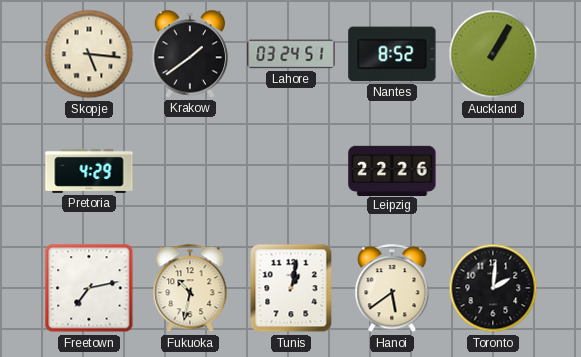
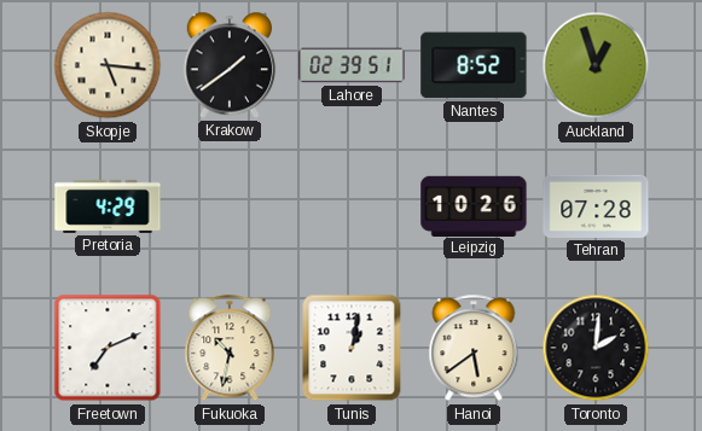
Lahore: 03:24 -> 02:39 (352, 65)
Auckland: 1:05 -> 12:57 (596, 65)
Leipzig: 22:26 -> 10:26 (474, 205)
Tehran: none -> 07:28 (596, 206)
Freetown: 7:13 -> 7:11 (108, 348)
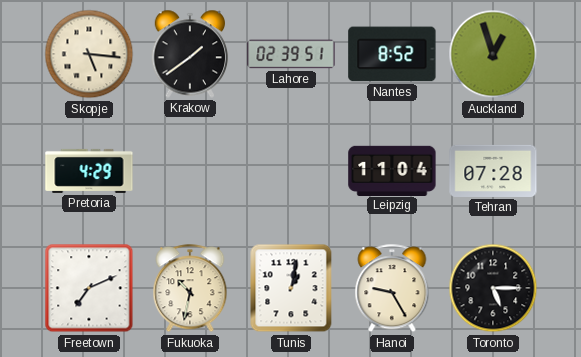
Leipzig: 10:26 -> 11:04 (392, 170)
Hanoi: 5:39 -> 9:25 (392, 289)
Toronto: 2:01 -> 5:15 (493, 288)
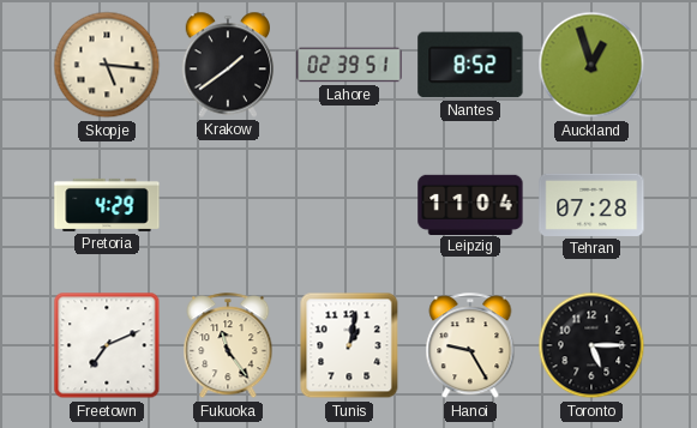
Fukuoka: 10:32 -> 11:24 (228, 346)
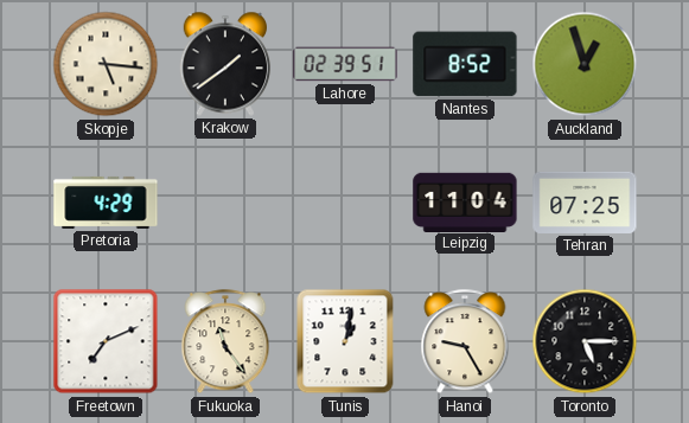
Tehran: 07:28 -> 07:25 (585, 203)
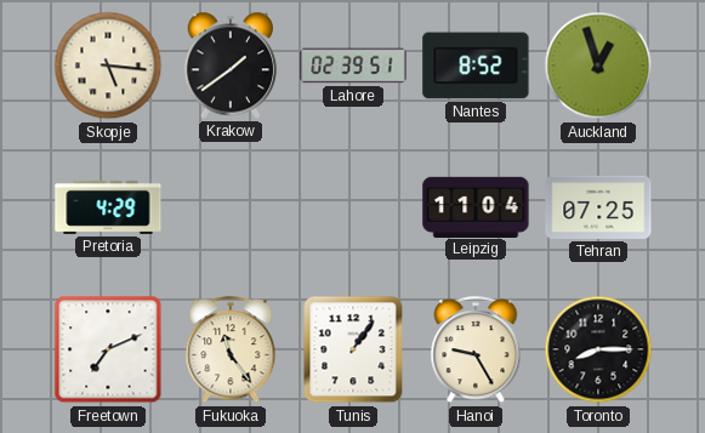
Tunis: 1:02 -> 1:06 (353, 349)
Toronto: 5:15 -> 8:15 (598, 349)
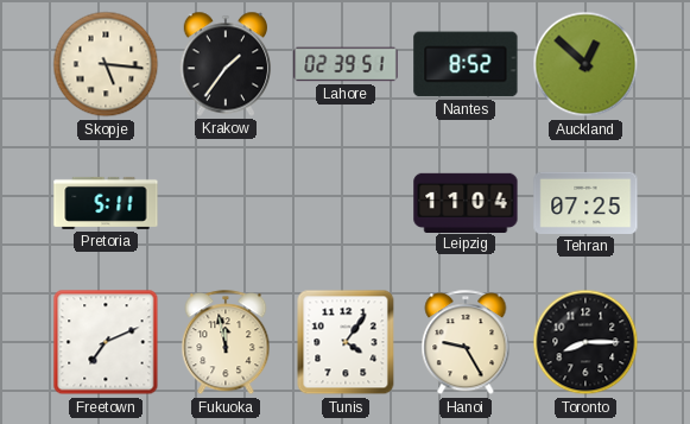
Krakow: 1:39 -> 1:36 (226, 64)
Auckland: 12:57 -> 12:52 (585, 64)
Pretoria: 4:29 -> 5:11 (106, 203)
Fukuoka: 11:24 -> 11:58 (226, 343)
Tunis: 1:06 -> 4:06 (346, 342)
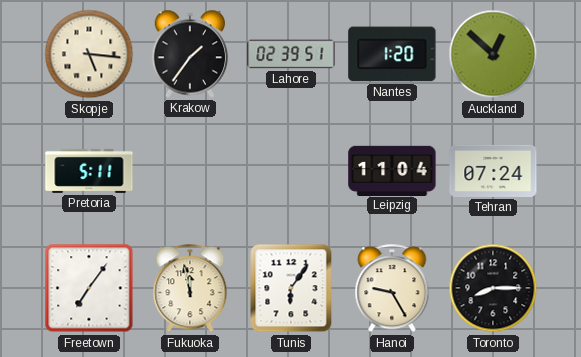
Nantes: 8:52 -> 1:20 (392, 54)
Tehran: 07:25 -> 07:24 (493, 171)
Freetown: 7:11 -> 7:06 (89, 288)
Tunis: 4:06 -> 6:06 (291, 288)
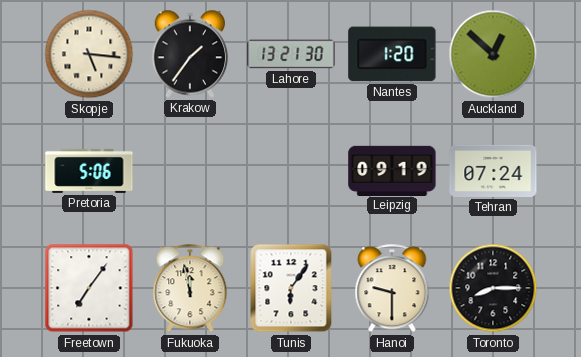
Lahore: 02:39 -> 13:21 (291, 54)
Pretoria: 5:11 -> 5:06 (89, 171)
Leipzig: 11:04 -> 09:19 (392, 170)
Hanoi: 9:25 -> 9:30 (392, 289)
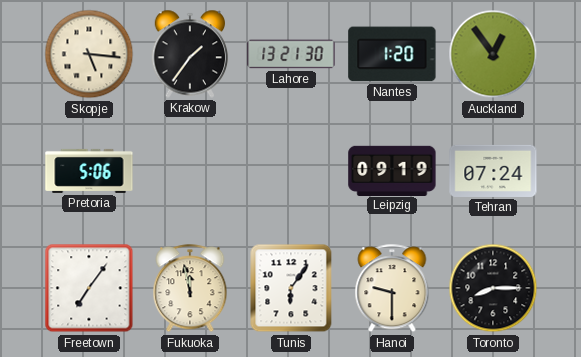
Auckland: 12:52 -> 12:54 (493, 54)
